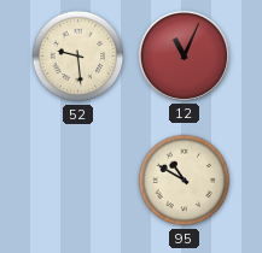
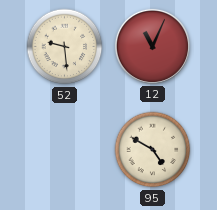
95: 10:50 -> 4:50 (153, 150)
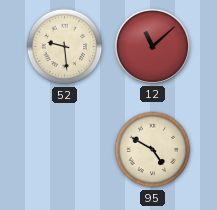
12: 11:04 -> 11:08 (152, 46)
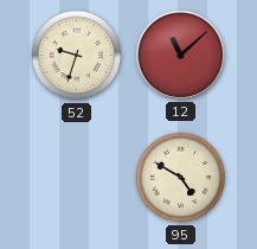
52: 9:29 -> 9:33 (77, 56)
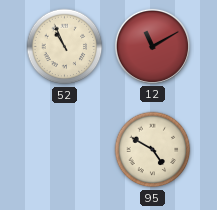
52: 9:33 -> 10:56 (65, 47)
12: 11:08 -> 11:10 (152, 46)
